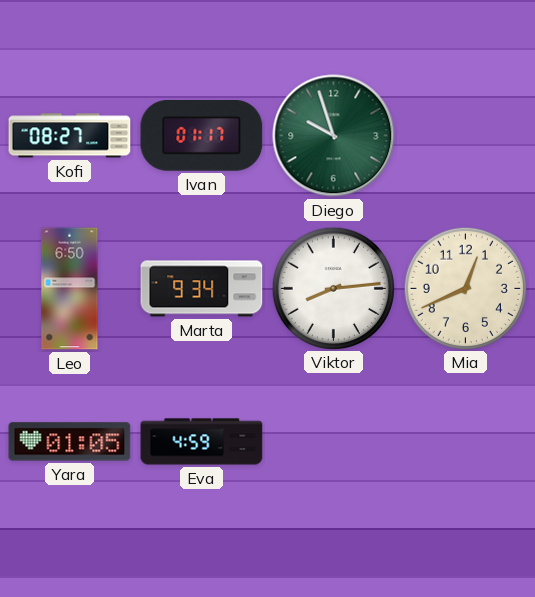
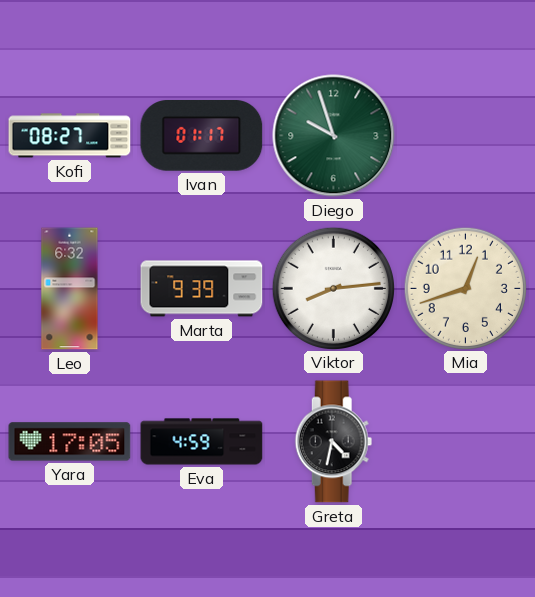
Leo: 6:50 -> 6:32 (70, 289)
Marta: 9:34 -> 9:39 (202, 289)
Mia: 12:41 -> 12:42 (465, 288)
Yara: 01:05 -> 17:05 (70, 442)
Greta: none -> 4:32 (334, 442)
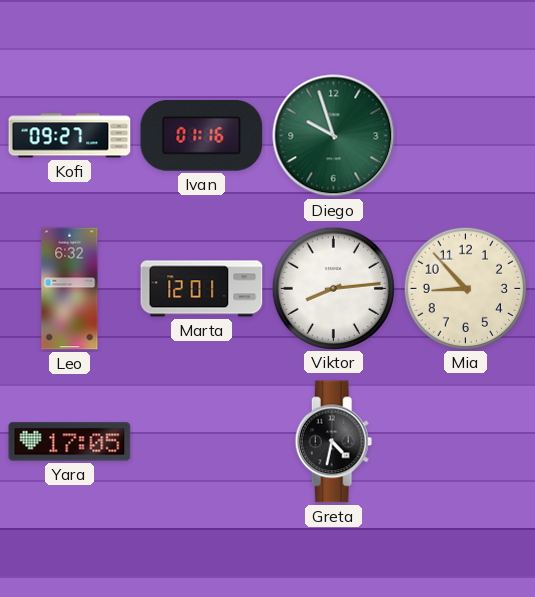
Kofi: 08:27 -> 09:27 (70, 136)
Ivan: 01:17 -> 01:16 (202, 136)
Marta: 9:39 -> 12:01 (202, 289)
Mia: 12:42 -> 8:53 (465, 288)
Eva: 4:59 -> none (202, 442)
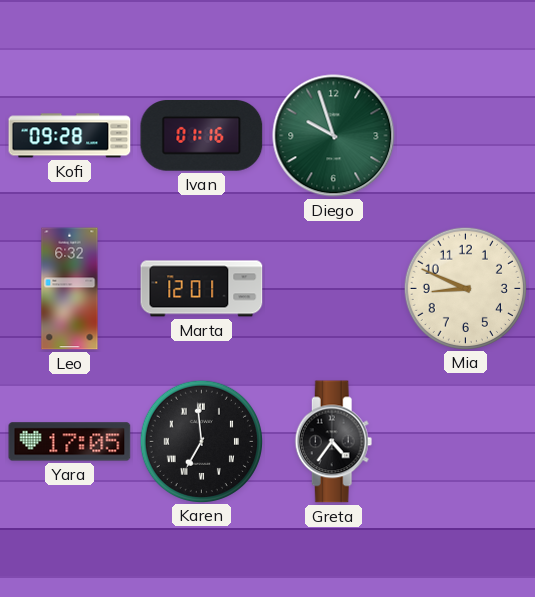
Kofi: 09:27 -> 09:28 (70, 136)
Viktor: 8:14 -> none (333, 288)
Mia: 8:53 -> 8:49 (465, 288)
Karen: none -> 6:59 (201, 441)
Greta: 4:32 -> 4:36 (334, 442)
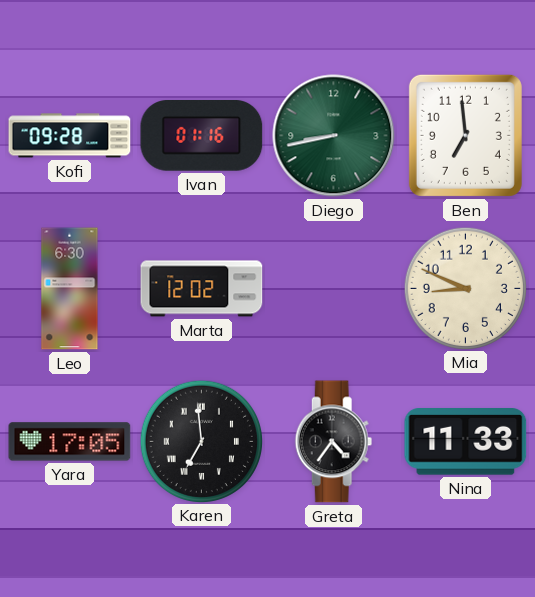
Diego: 9:57 -> 8:43 (334, 136)
Ben: none -> 6:59 (465, 135)
Leo: 6:32 -> 6:30 (70, 289)
Marta: 12:01 -> 12:02 (202, 289)
Nina: none -> 11:33 (466, 442)
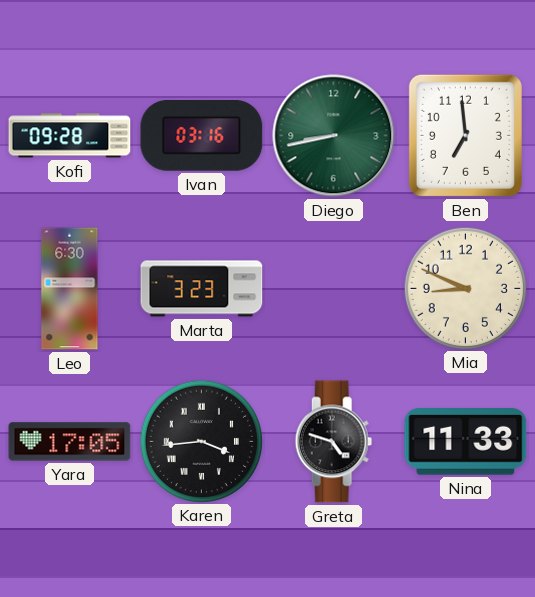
Ivan: 01:16 -> 03:16 (202, 136)
Marta: 12:02 -> 3:23 (202, 289)
Karen: 6:59 -> 3:44 (201, 441)
Greta: 4:36 -> 4:48 (334, 442)
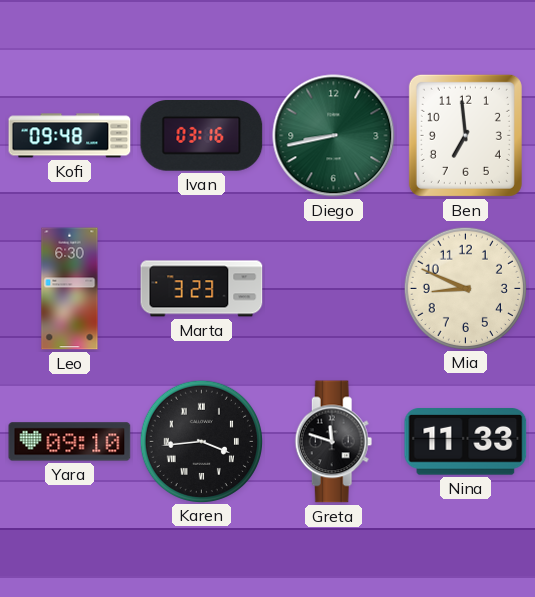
Kofi: 09:28 -> 09:48 (70, 136)
Yara: 17:05 -> 09:10 (70, 442)
Greta: 4:48 -> 11:48 (334, 442)
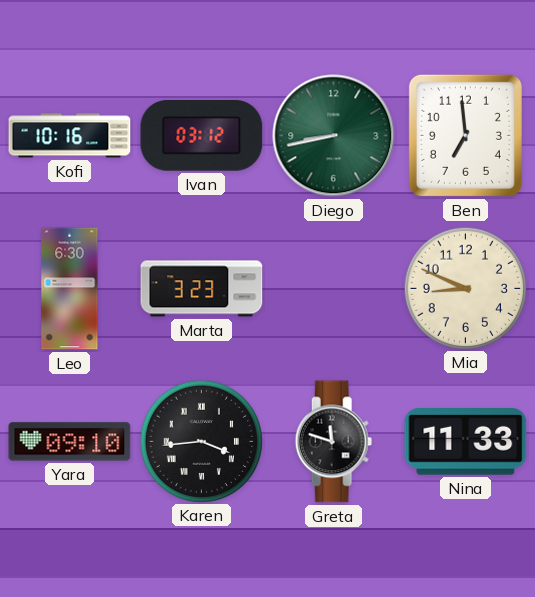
Kofi: 09:48 -> 10:16 (70, 136)
Ivan: 03:16 -> 03:12 (202, 136)
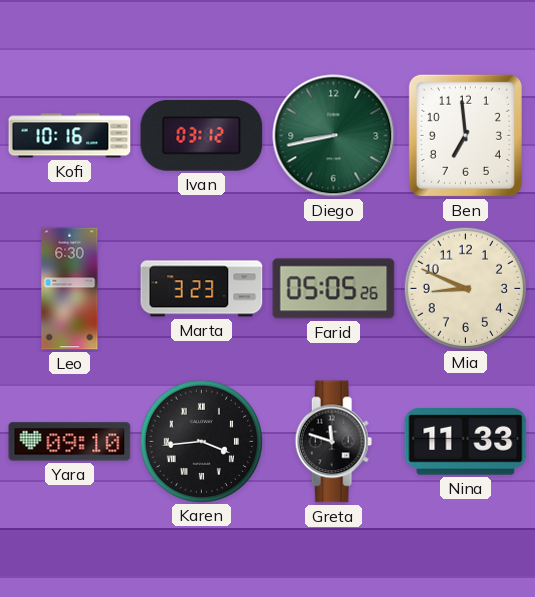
Farid: none -> 05:05 (334, 289)
